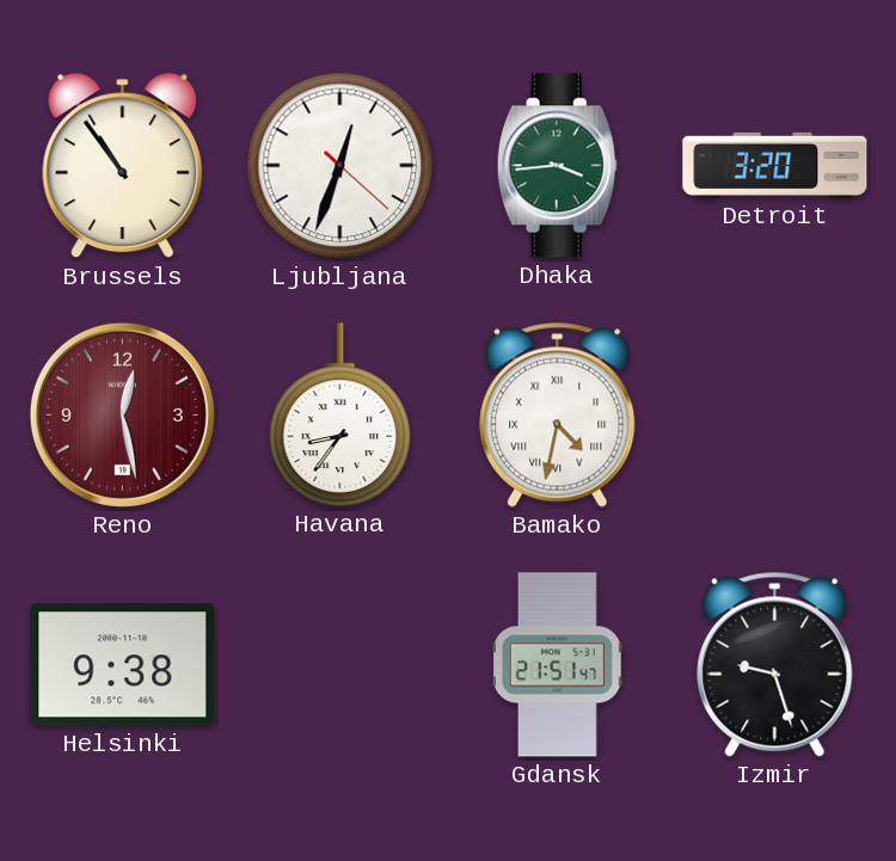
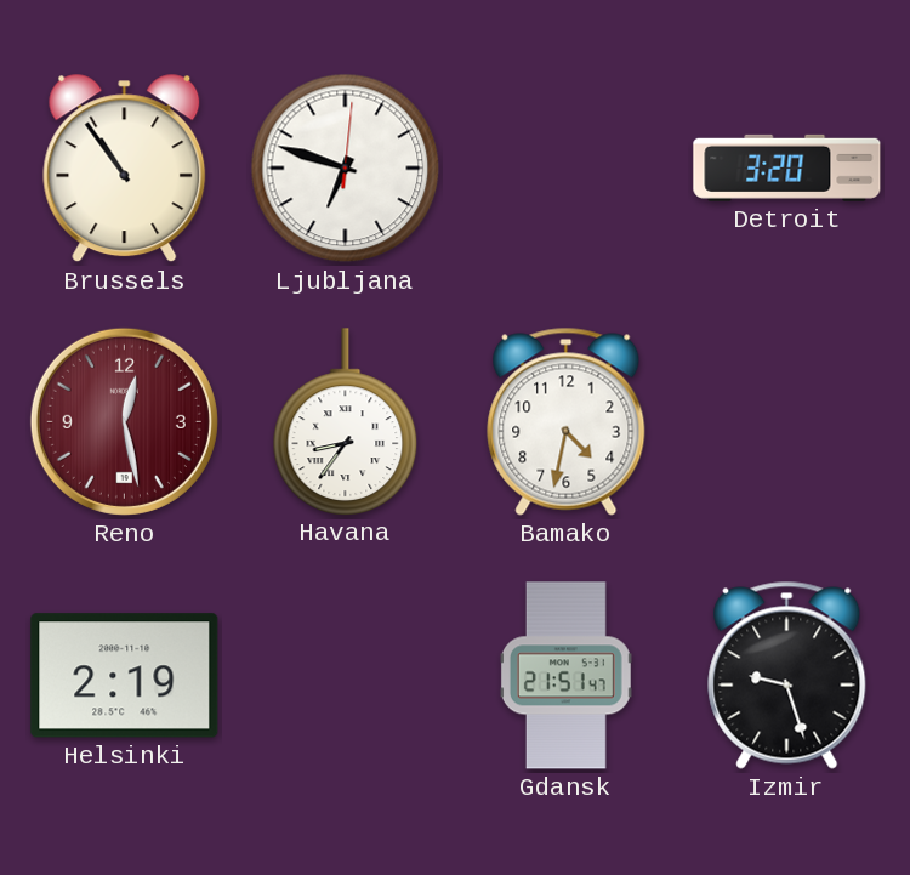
Ljubljana: 12:33 -> 6:48 (346, 169)
Dhaka: 3:44 -> none (557, 166)
Bamako numerals: Roman -> Arabic (567, 421)
Helsinki: 9:38 -> 2:19 (125, 676)
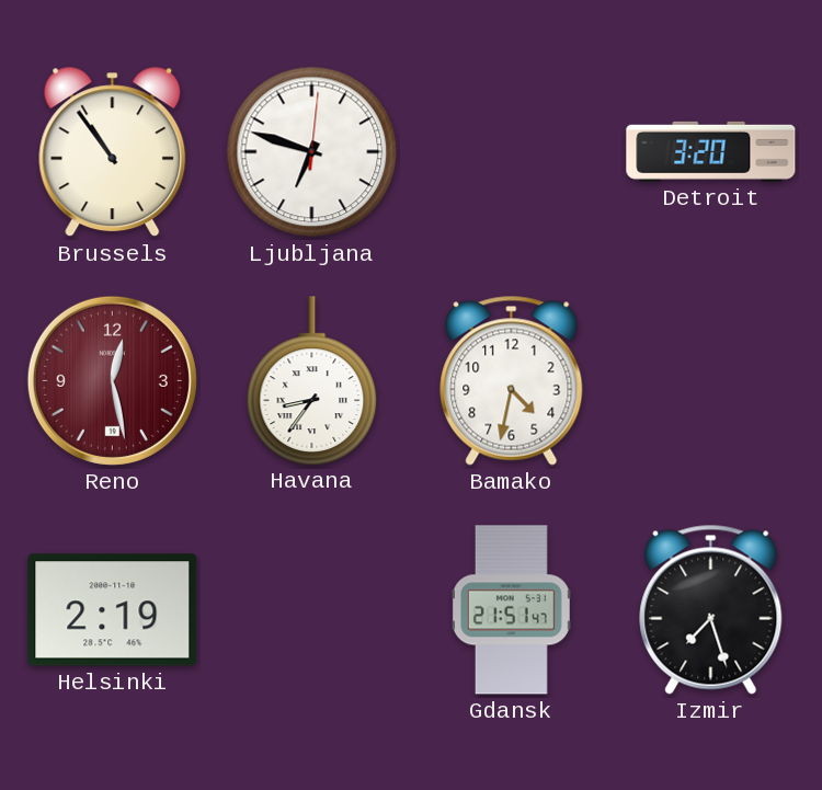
Izmir: 9:27 -> 7:27 (711, 609)
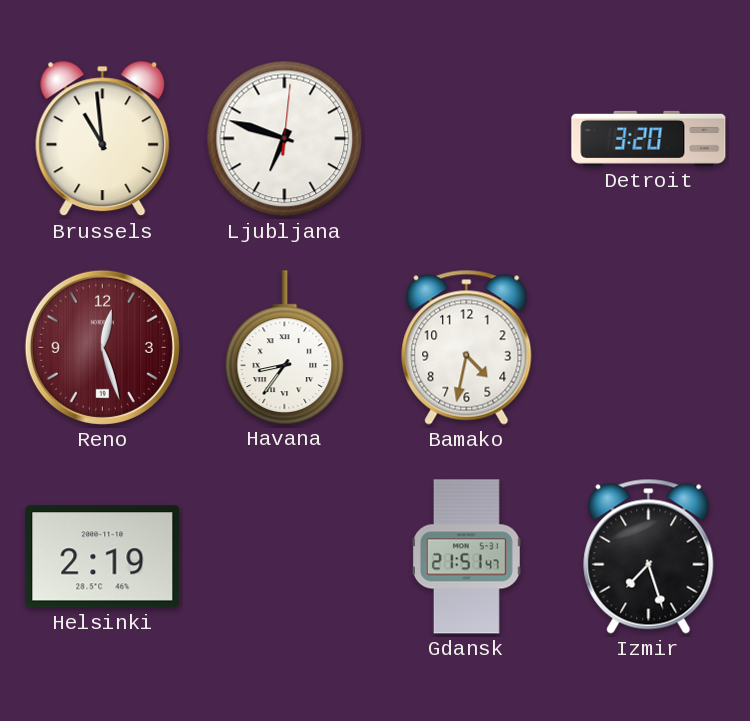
Brussels: 10:54 -> 10:59 (103, 139)
Reno: 12:28 -> 12:27 (102, 347)
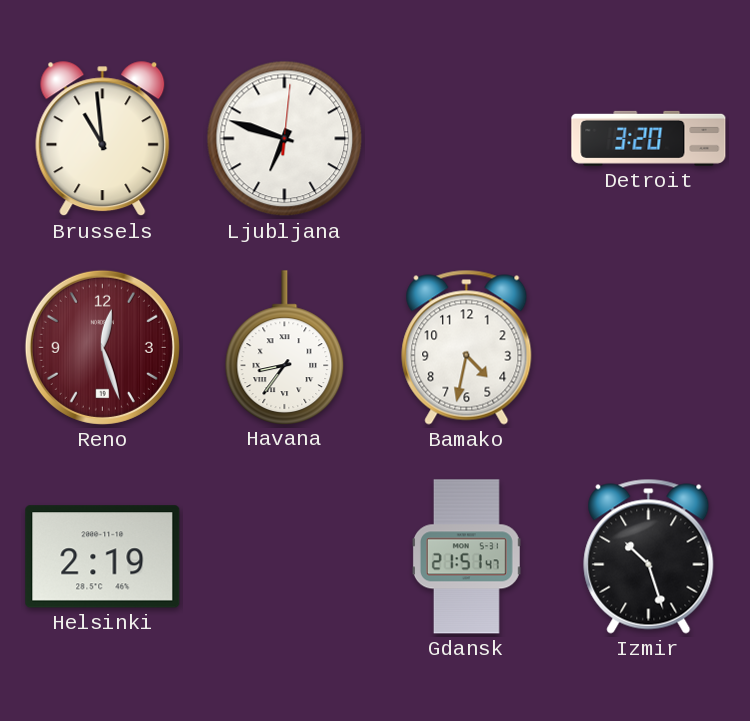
Izmir: 7:27 -> 10:27 (649, 556)
